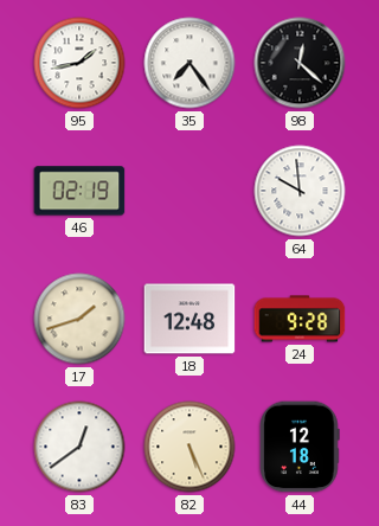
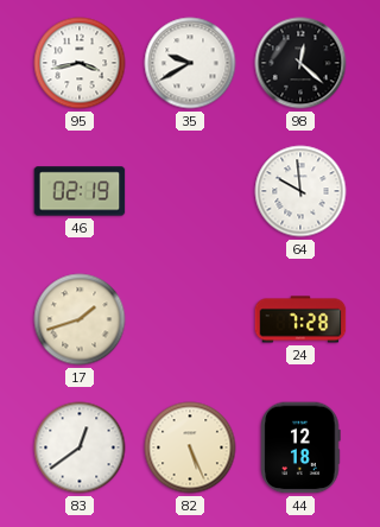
95: 1:43 -> 3:43 (80, 63)
35: 7:24 -> 9:40 (190, 63)
18: 12:48 -> none (189, 319)
24: 9:28 -> 7:28 (300, 319)
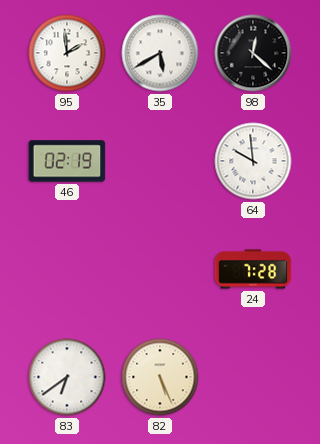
95: 3:43 -> 1:59 (67, 53)
35: 9:40 -> 5:40 (160, 53)
17: 1:42 -> none (80, 319)
83: 12:39 -> 6:39 (67, 377)
44: 12:18 -> none (300, 447)
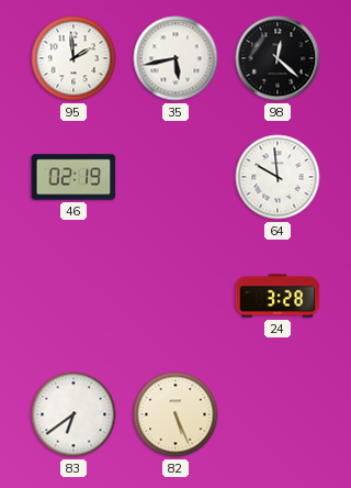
35: 5:40 -> 5:43 (175, 58)
24: 7:28 -> 3:28 (278, 296)
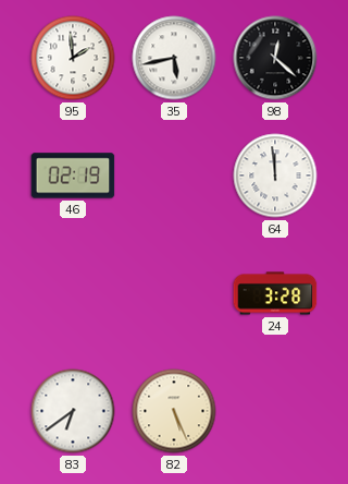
64: 9:59 -> 11:59 (275, 176)
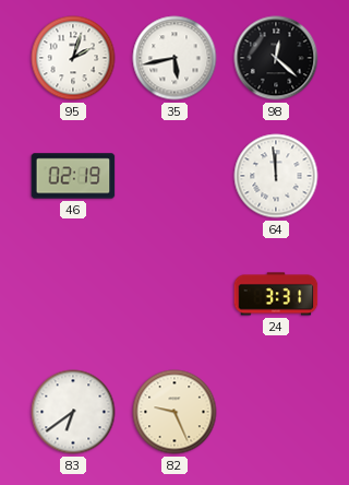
95: 1:59 -> 2:03 (73, 58)
24: 3:28 -> 3:31 (276, 294)
82: 5:26 -> 9:26 (174, 412)
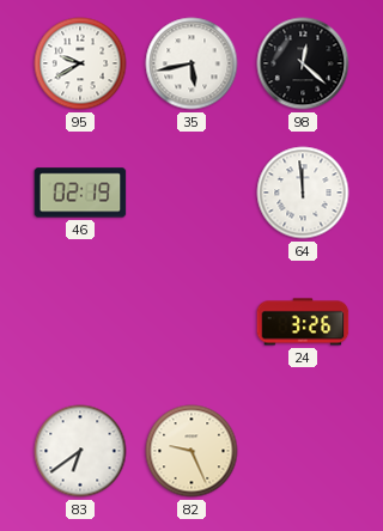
95: 2:03 -> 9:40 (80, 63)
24: 3:31 -> 3:26 (303, 322)
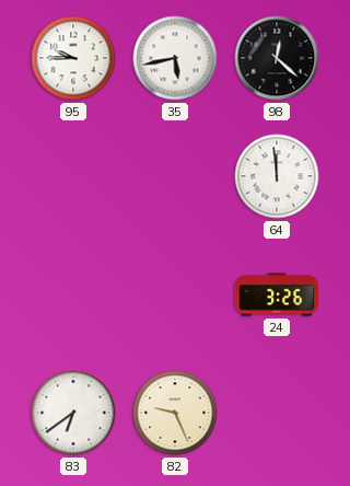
95: 9:40 -> 9:45 (73, 58)
46: 02:19 -> none (80, 193)
